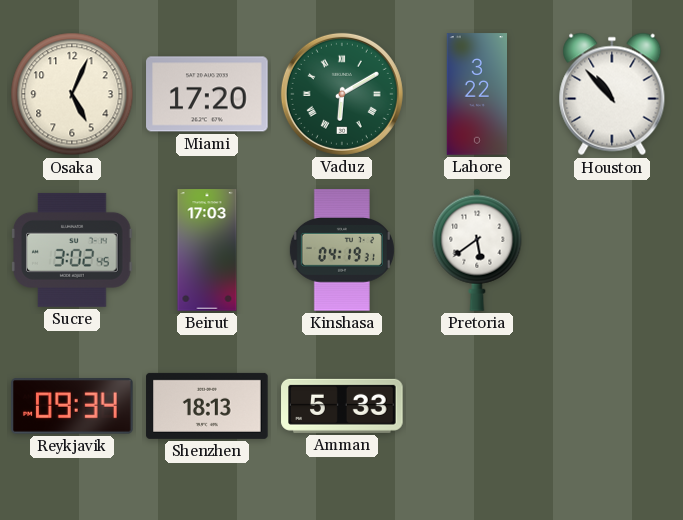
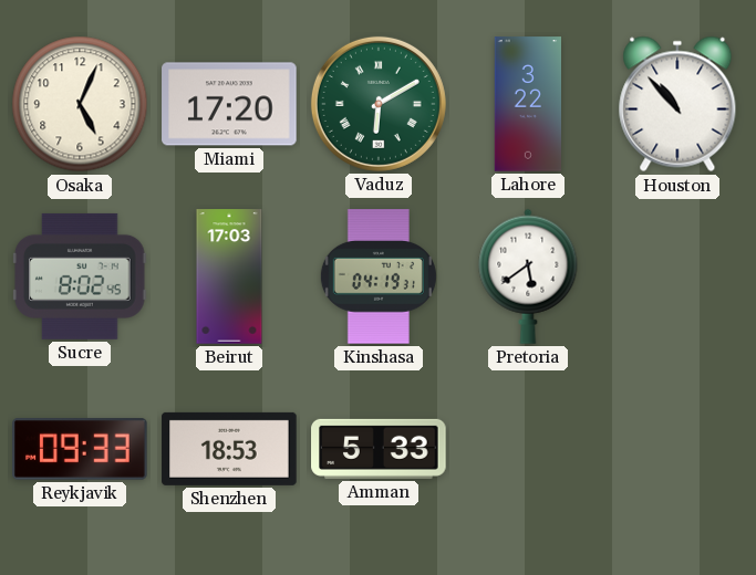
Sucre: 3:02 -> 8:02 (80, 276)
Reykjavik: 09:34 -> 09:33 (81, 449)
Shenzhen: 18:13 -> 18:53 (229, 449)
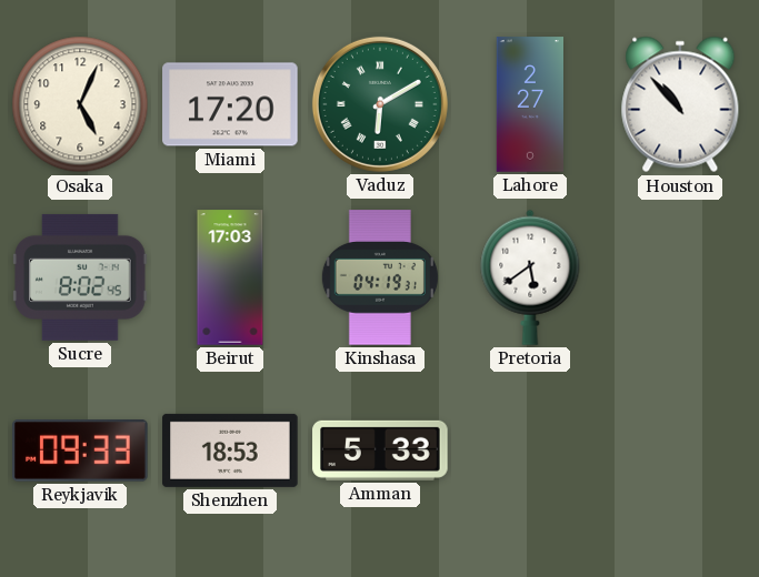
Lahore: 3:22 -> 2:27 (530, 104)
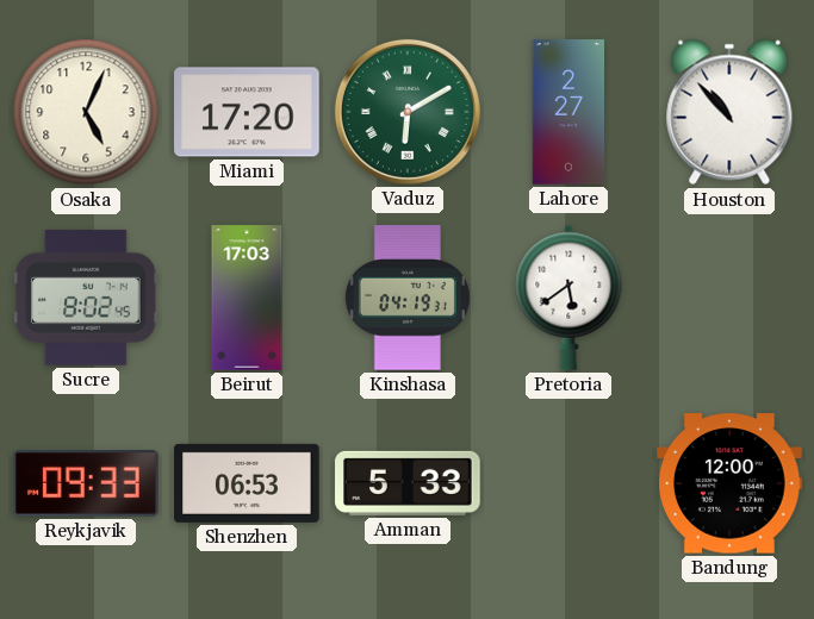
Shenzhen: 18:53 -> 06:53 (247, 483)
Bandung: none -> 12:00 (729, 483)
